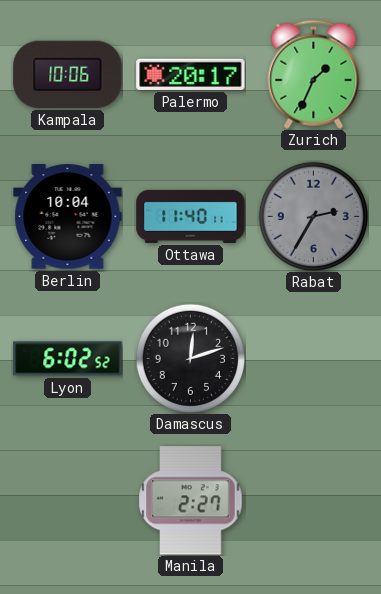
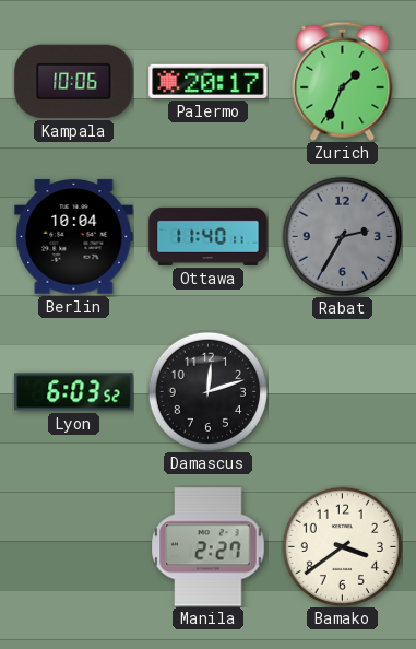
Lyon: 6:02 -> 6:03 (74, 392)
Bamako: none -> 3:39 (342, 546)
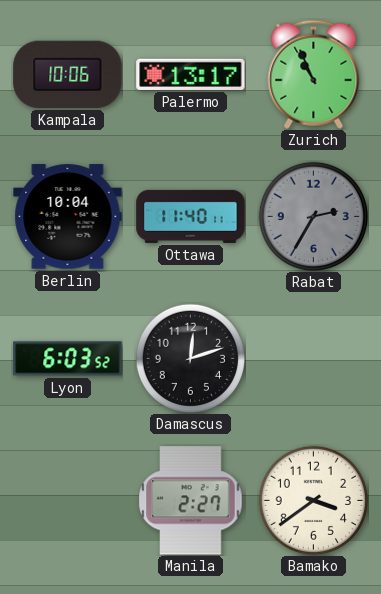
Palermo: 20:17 -> 13:17 (191, 74)
Zurich: 1:34 -> 10:56 (314, 74)
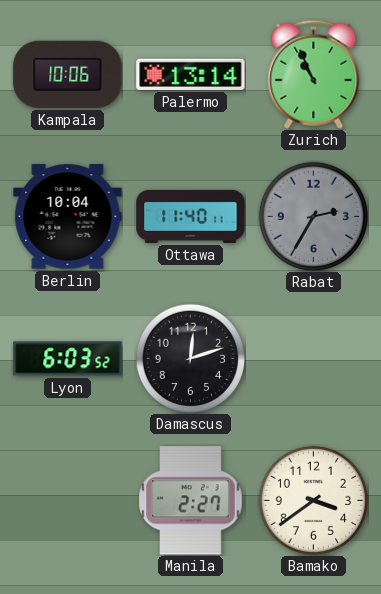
Palermo: 13:17 -> 13:14 (191, 74)
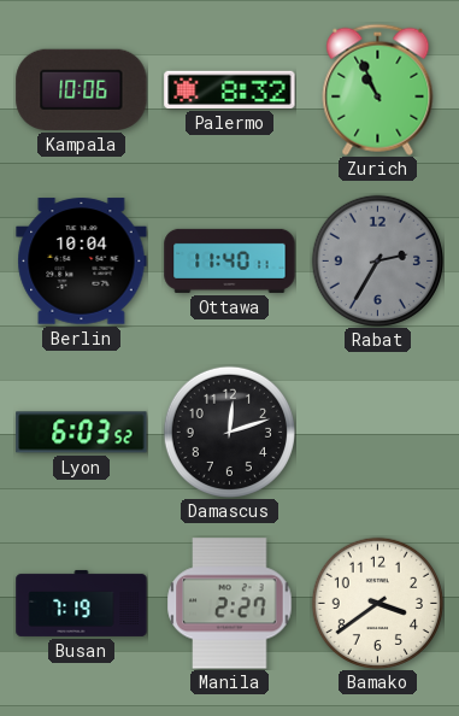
Palermo: 13:14 -> 8:32 (230, 89)
Busan: none -> 7:19 (82, 603)
